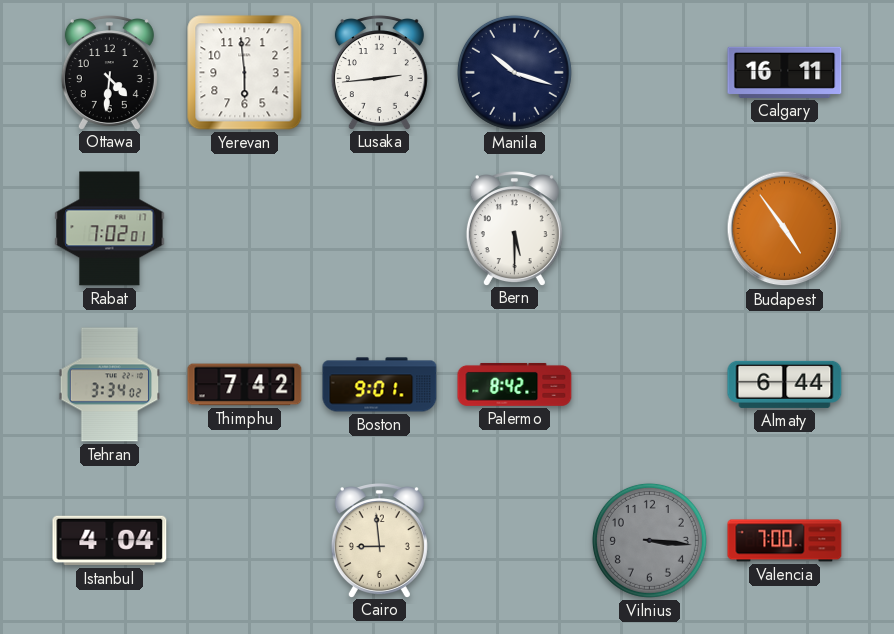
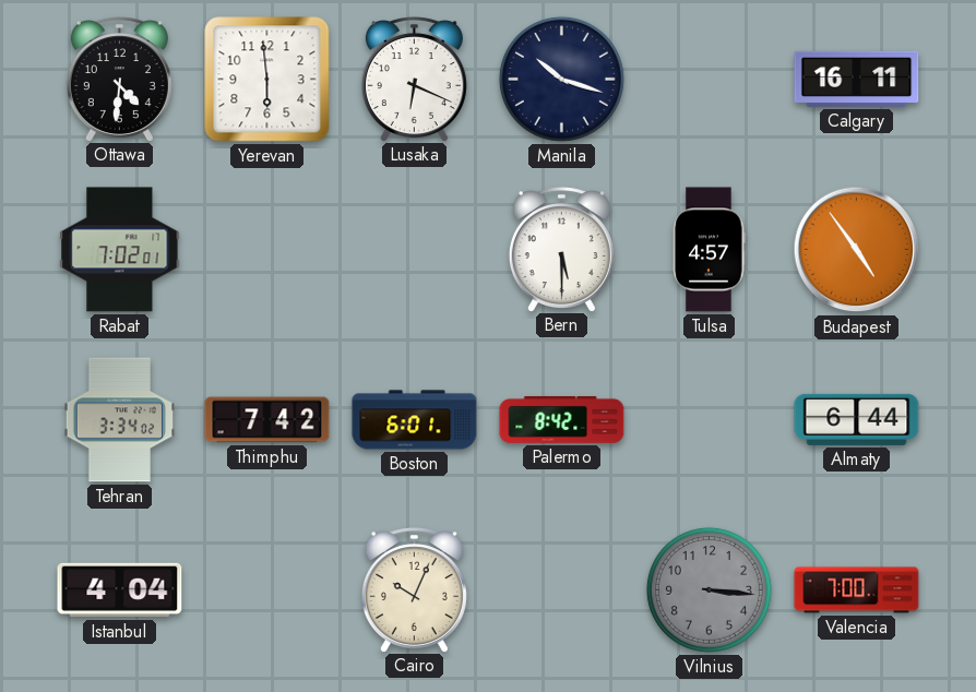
Lusaka: 2:44 -> 6:19 (414, 79)
Tulsa: none -> 4:57 (709, 250)
Boston: 9:01 -> 6:01 (415, 420)
Cairo: 8:59 -> 10:04 (414, 589)
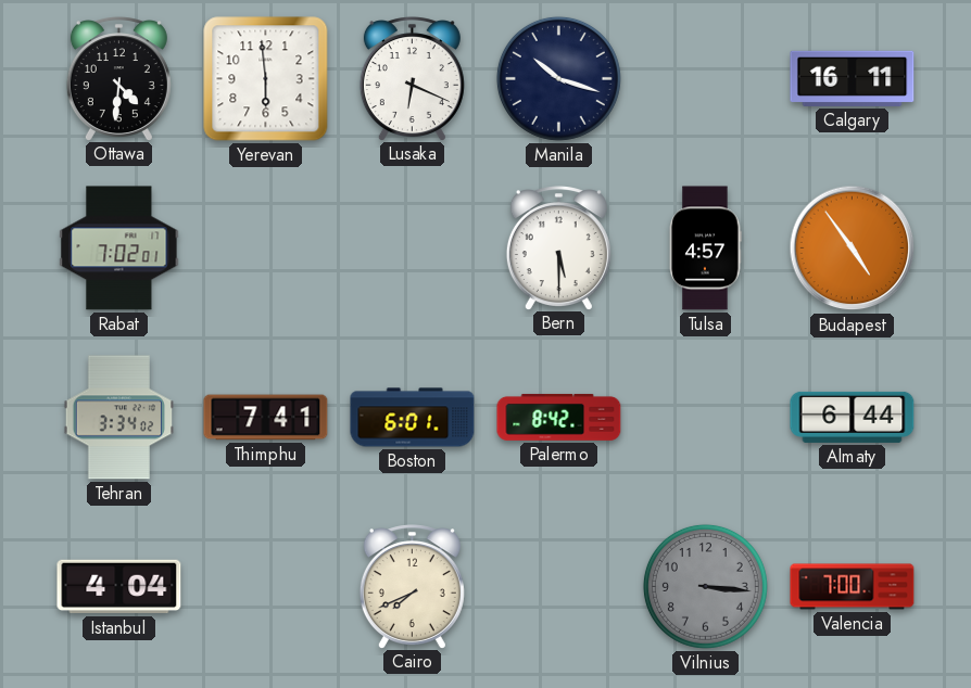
Thimphu: 7:42 -> 7:41 (266, 418)
Cairo: 10:04 -> 7:41 (412, 586)
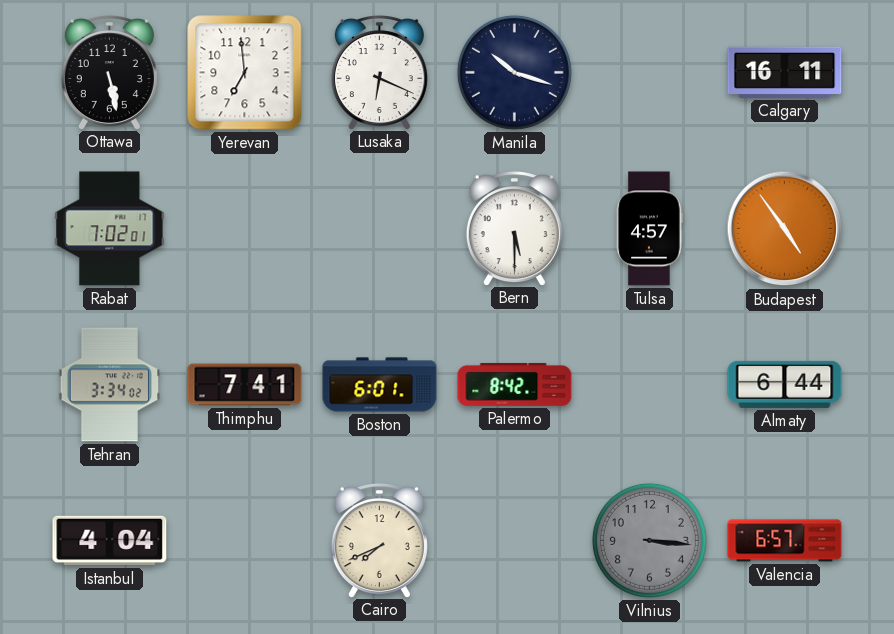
Ottawa: 4:31 -> 5:28 (109, 72)
Yerevan: 5:59 -> 6:59 (245, 73)
Valencia: 7:00 -> 6:57 (785, 541)
